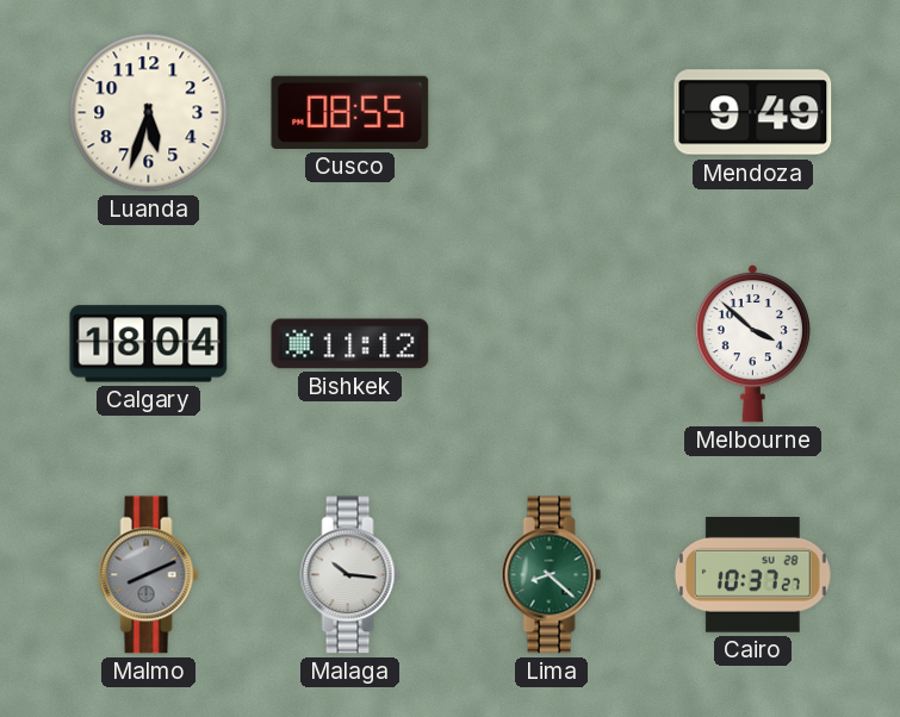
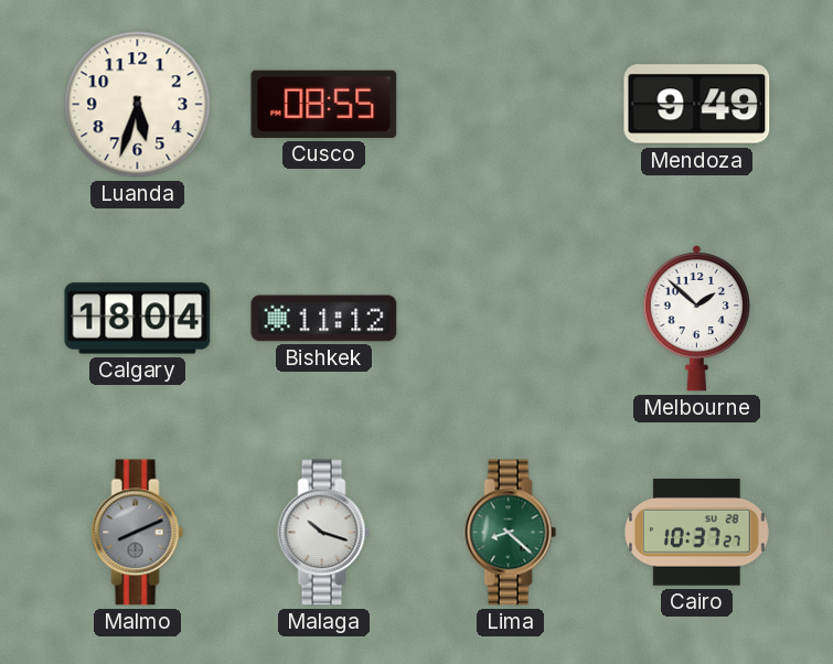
Melbourne: 3:52 -> 1:52 (696, 318)
Malaga: 10:16 -> 10:18 (324, 533)
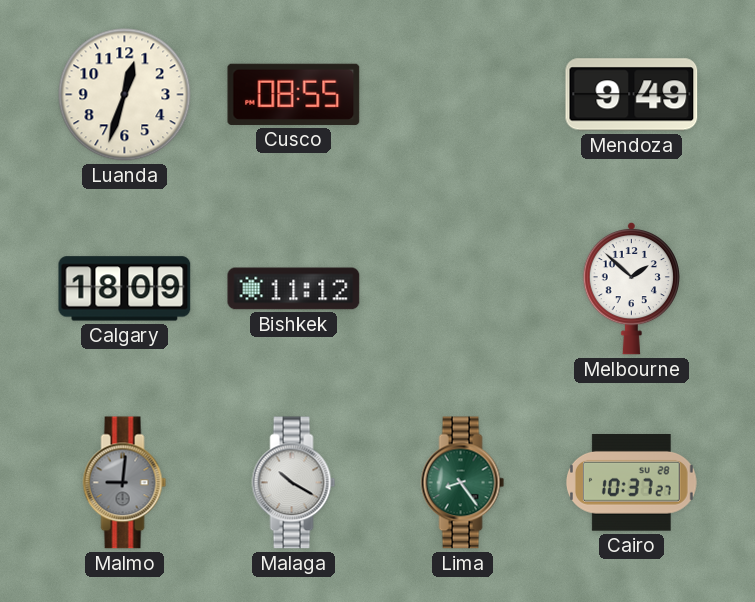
Luanda: 5:33 -> 12:33 (125, 95)
Calgary: 18:04 -> 18:09 (125, 289)
Malmo: 8:11 -> 9:01 (125, 483)
Malaga: 10:18 -> 10:20 (294, 483)
Lima: 8:22 -> 8:24 (463, 483)
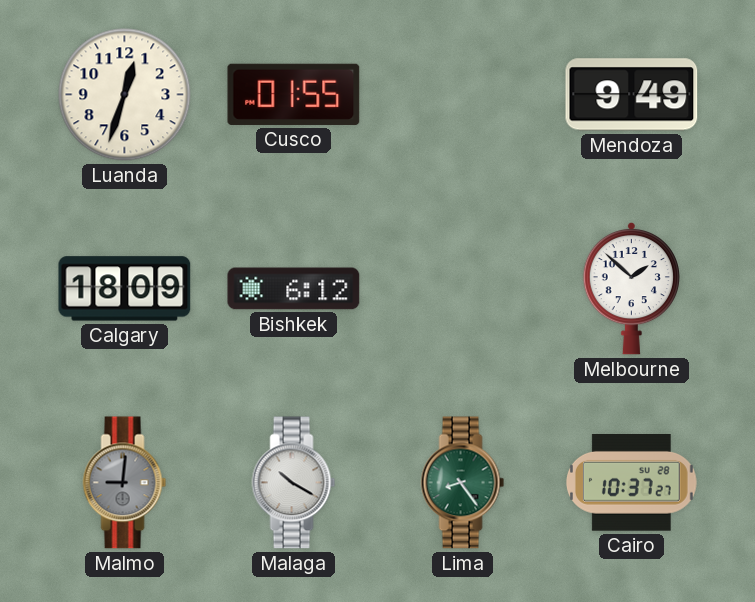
Cusco: 08:55 -> 01:55 (294, 94)
Bishkek: 11:12 -> 6:12 (294, 289)
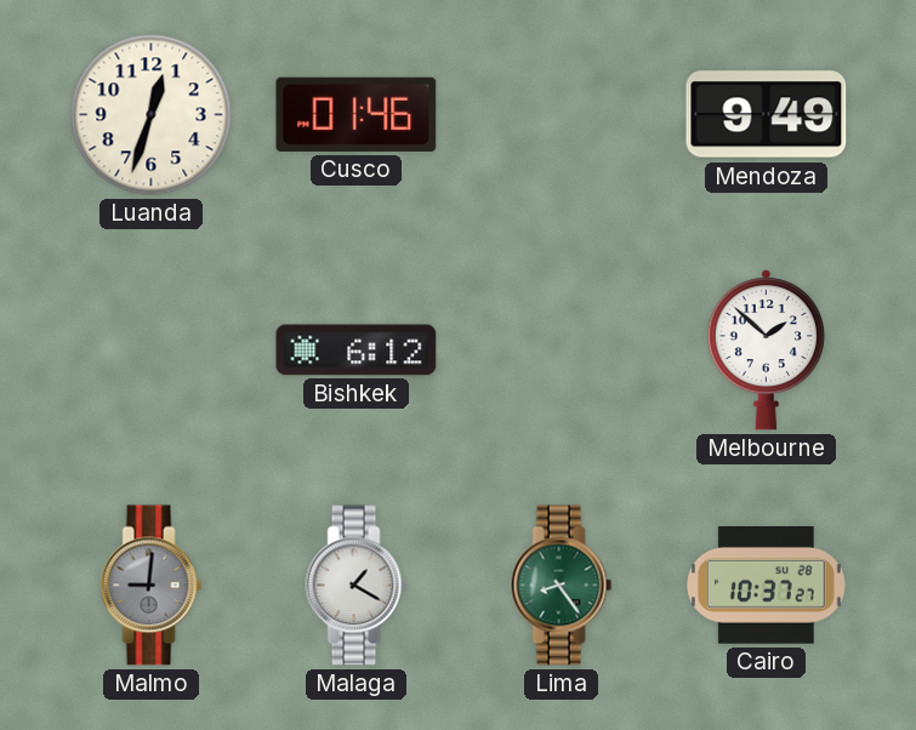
Cusco: 01:55 -> 01:46 (357, 114)
Calgary: 18:09 -> none (125, 289)
Malaga: 10:20 -> 1:20 (357, 586)
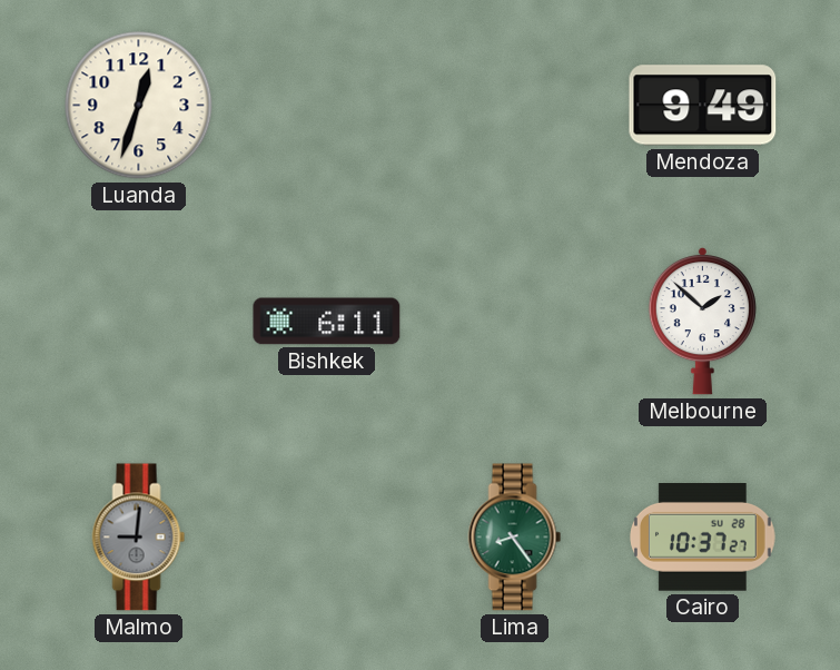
Cusco: 01:46 -> none (357, 114)
Bishkek: 6:12 -> 6:11 (327, 322)
Malaga: 1:20 -> none (357, 586)
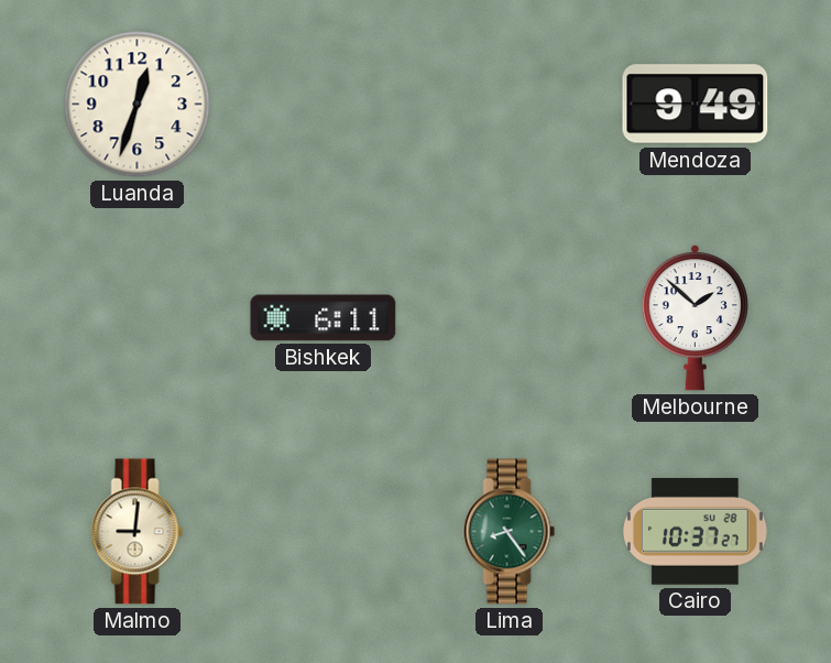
Malmo dial: grey -> cream (138, 532)
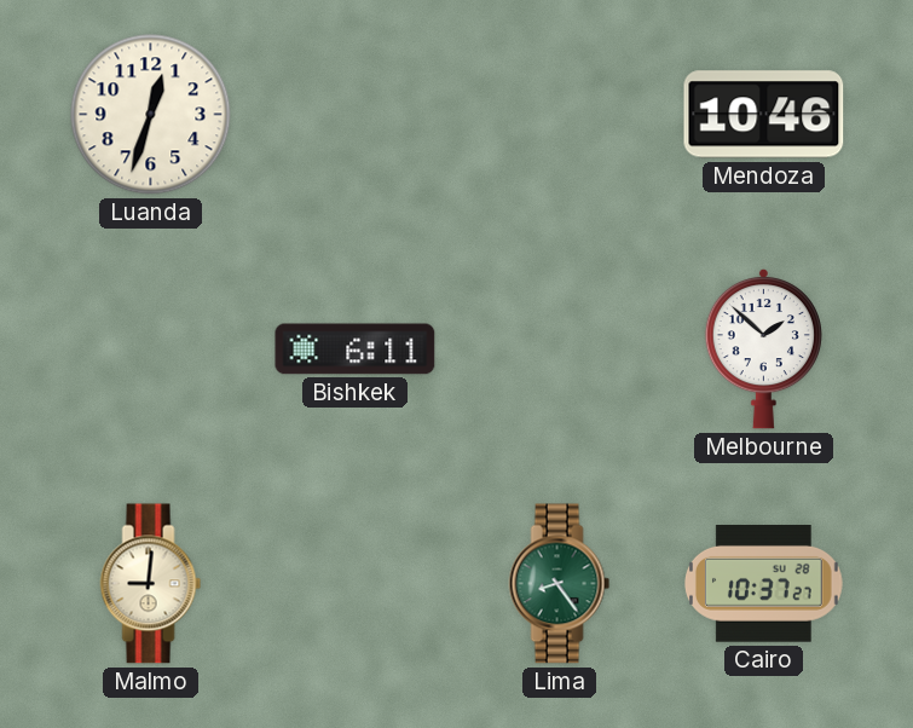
Mendoza: 9:49 -> 10:46 (764, 115)
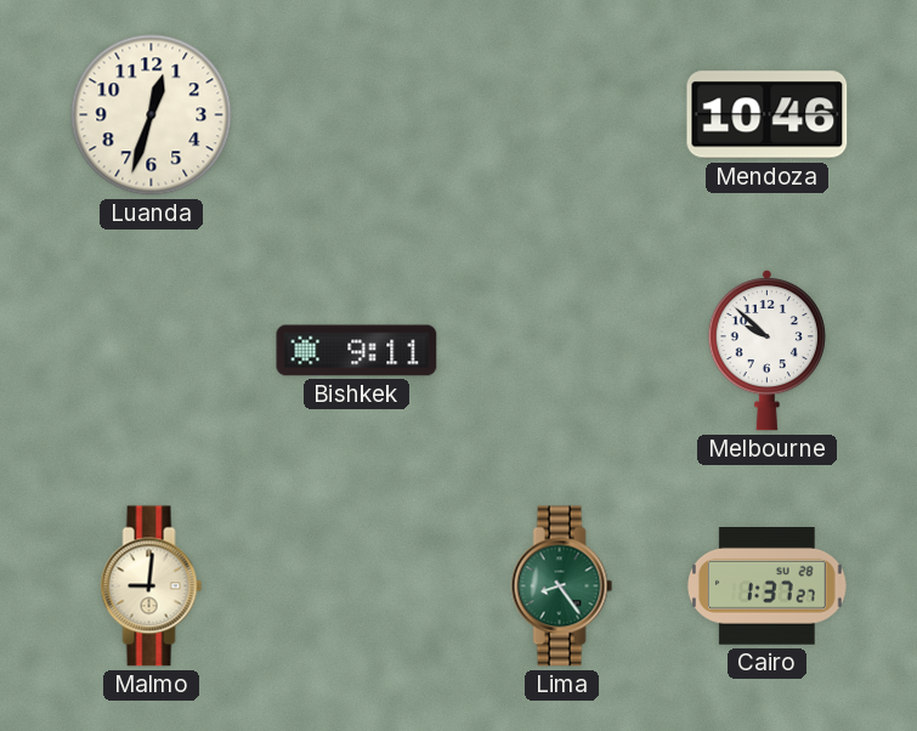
Bishkek: 6:11 -> 9:11 (357, 351)
Melbourne: 1:52 -> 9:52 (766, 350)
Cairo: 10:37 -> 1:37 (766, 586)
